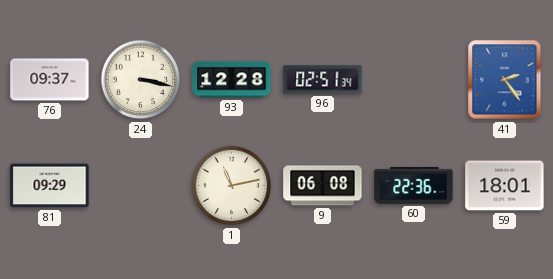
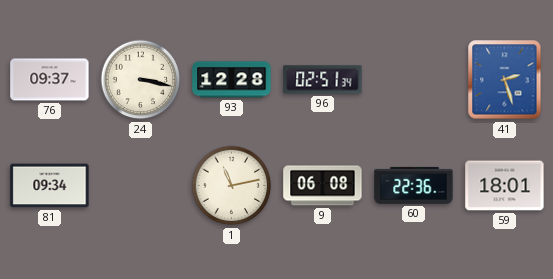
41: 2:24 -> 2:27 (505, 80)
81: 09:29 -> 09:34 (50, 186)
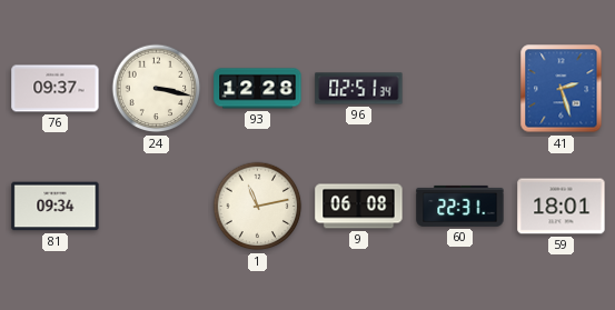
60: 22:36 -> 22:31 (460, 206)
